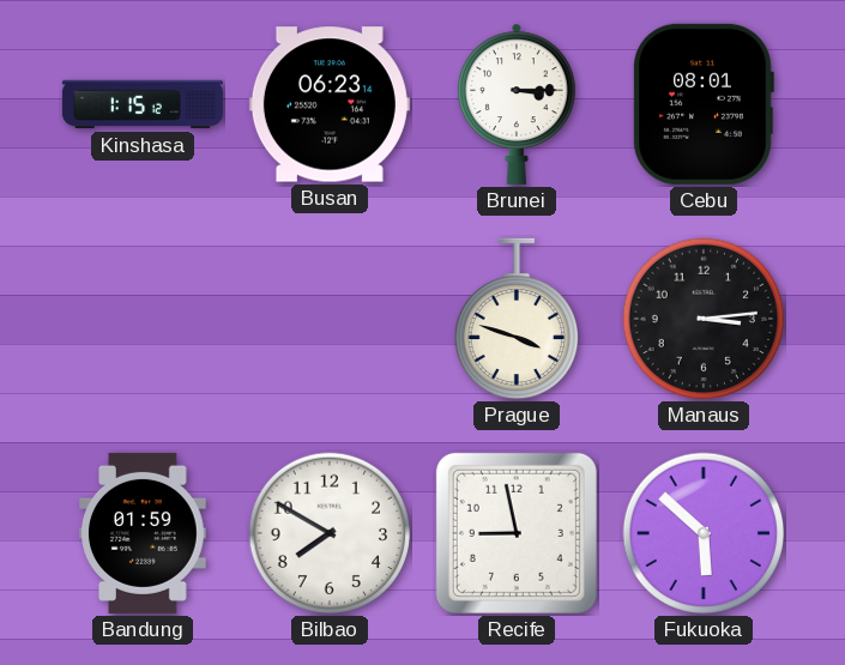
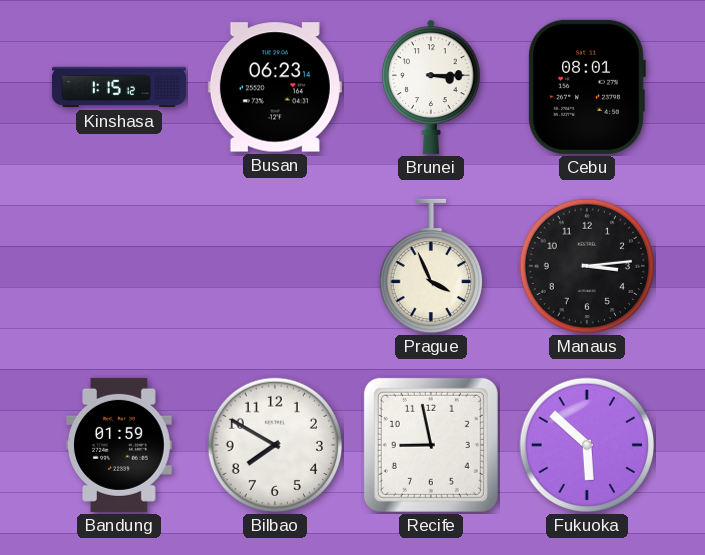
Prague: 3:48 -> 3:56 (430, 266)
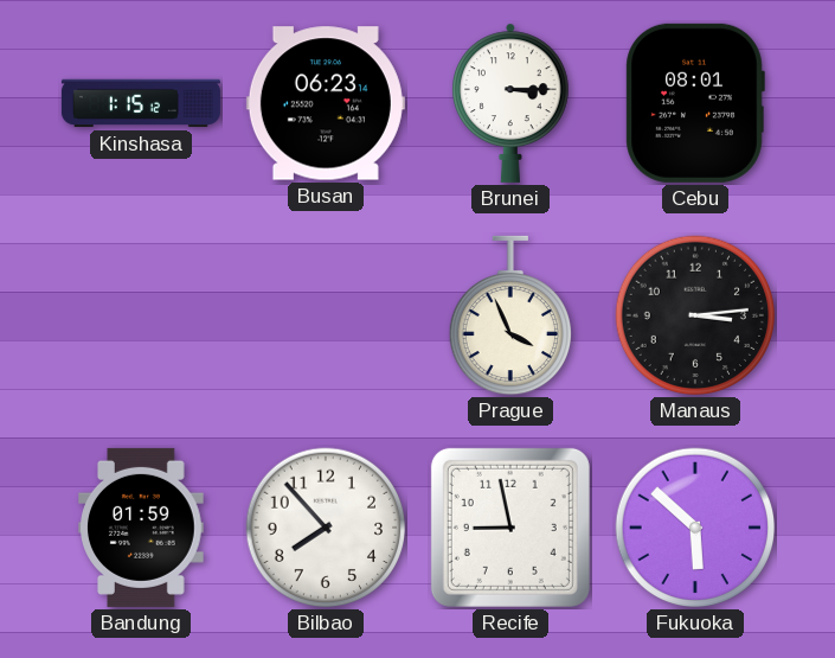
Bilbao: 7:50 -> 7:53 (326, 528)
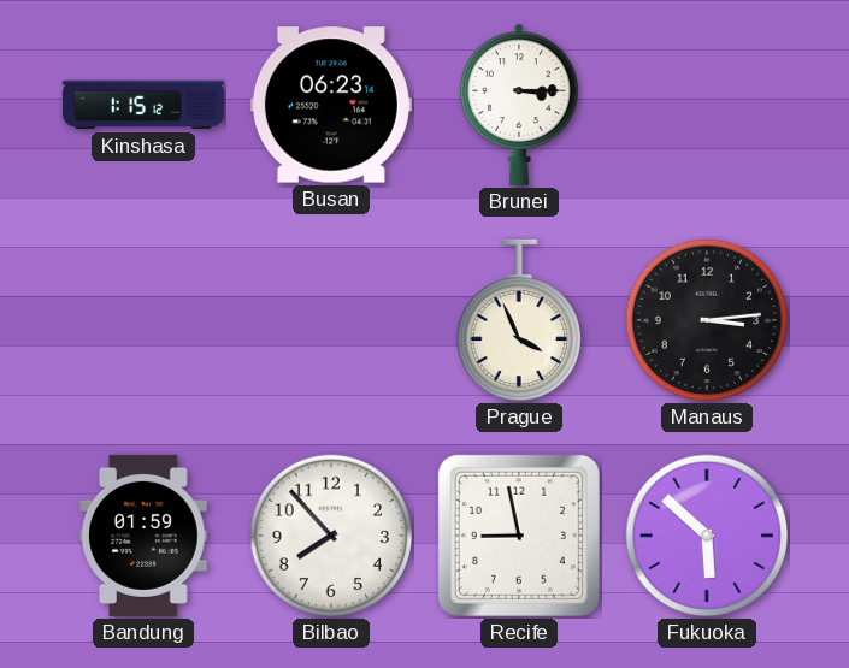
Cebu: 08:01 -> none (695, 103)
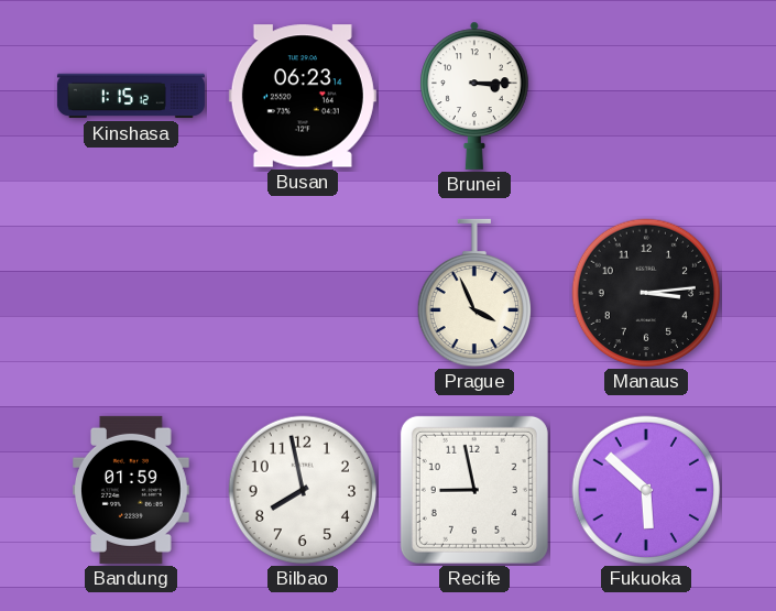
Bilbao: 7:53 -> 7:58 (303, 490)
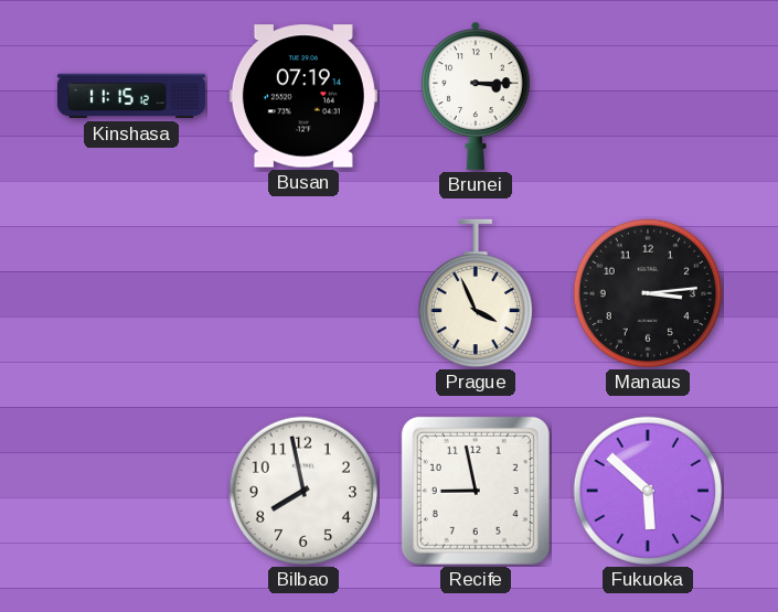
Kinshasa: 1:15 -> 11:15 (131, 96)
Busan: 06:23 -> 07:19 (303, 96)
Bandung: 01:59 -> none (131, 490)
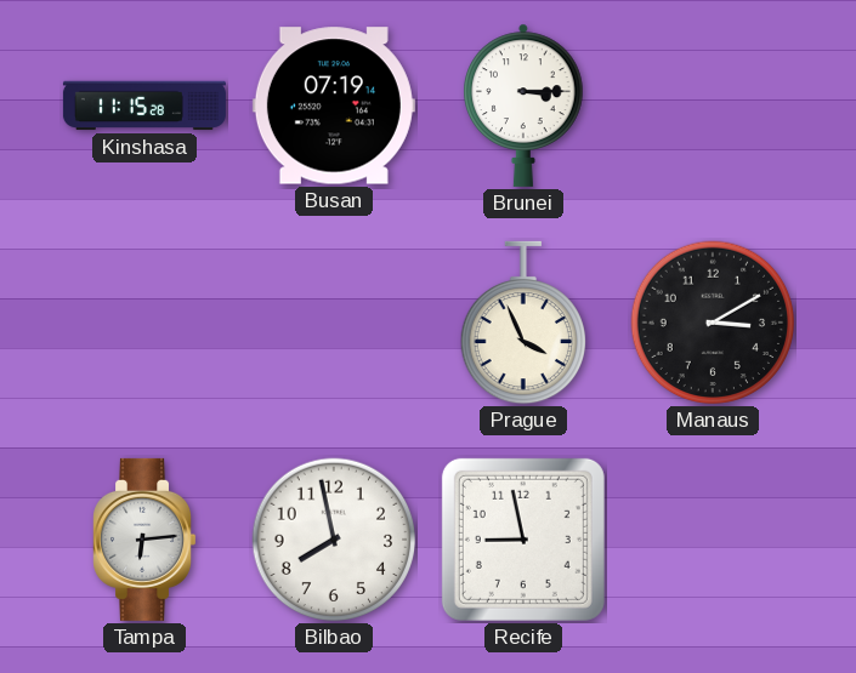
Kinshasa: 11:15:12 -> 11:15:28 (144, 105)
Manaus: 3:14 -> 3:10 (713, 323)
Tampa: none -> 6:14 (144, 540)
Fukuoka: 5:52 -> none (648, 491)
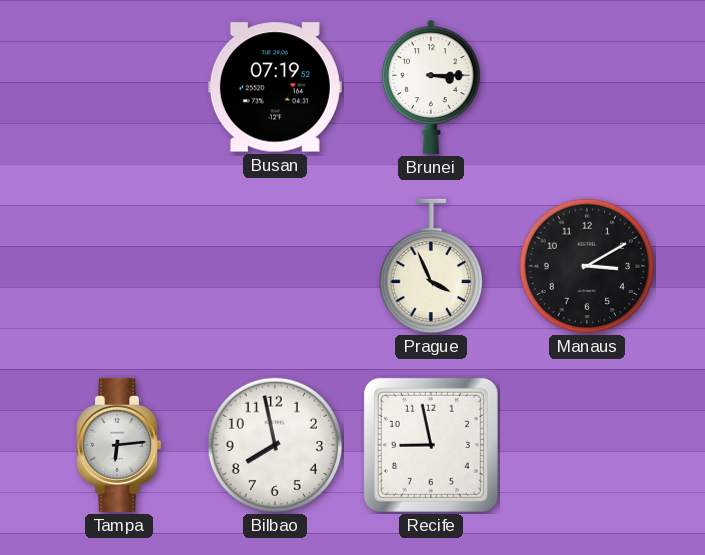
Kinshasa: 11:15 -> none (144, 105)
Busan: 07:19:14 -> 07:19:52 (275, 87)
